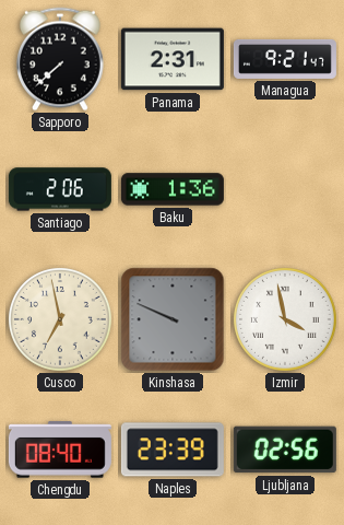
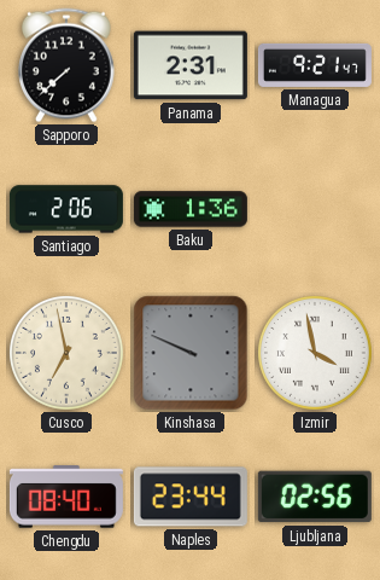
Naples: 23:39 -> 23:44 (191, 497)
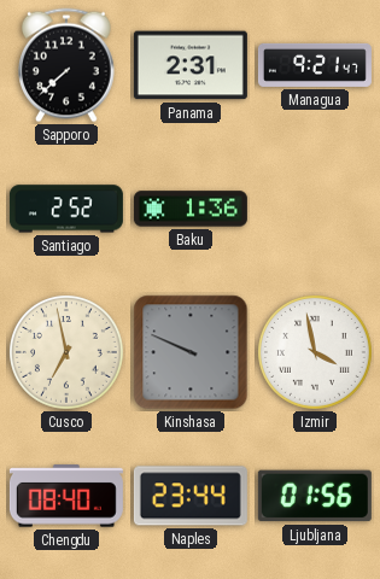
Santiago: 2:06 -> 2:52 (66, 209)
Ljubljana: 02:56 -> 01:56 (315, 496)
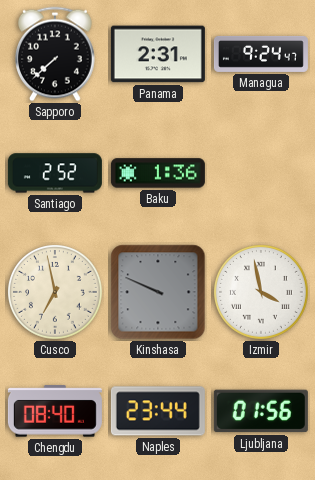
Managua: 9:21 -> 9:24 (261, 54)
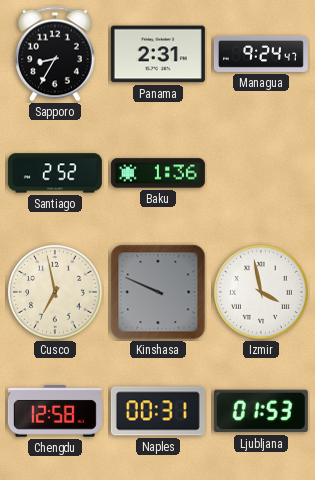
Sapporo: 7:38 -> 8:35 (56, 54)
Chengdu: 08:40 -> 12:58 (55, 411)
Naples: 23:44 -> 00:31 (158, 411)
Ljubljana: 01:56 -> 01:53 (261, 411)
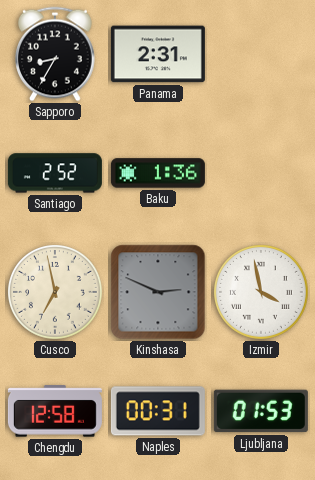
Managua: 9:24 -> none (261, 54)
Kinshasa: 9:49 -> 2:49 (158, 292)
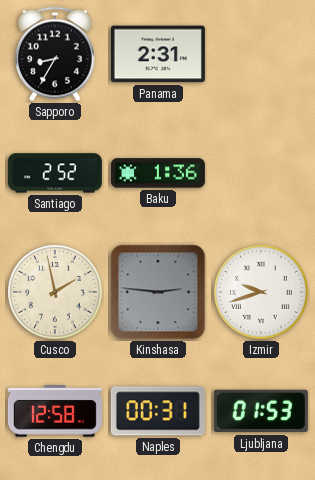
Cusco: 6:58 -> 1:58 (56, 293)
Kinshasa: 2:49 -> 2:46 (158, 292)
Izmir: 3:58 -> 9:42 (262, 293)
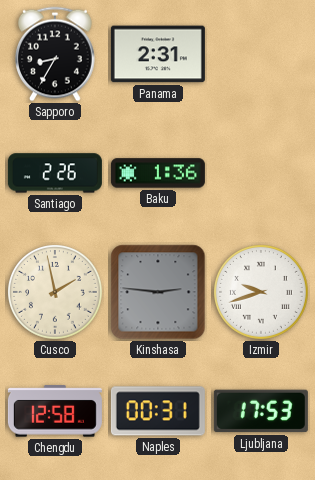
Santiago: 2:52 -> 2:26 (55, 173)
Ljubljana: 01:53 -> 17:53 (261, 411)
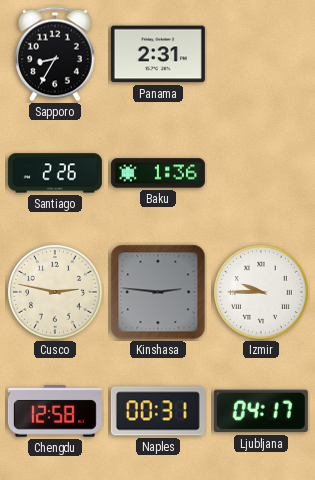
Cusco: 1:58 -> 2:47 (56, 293)
Izmir: 9:42 -> 9:45 (262, 293)
Ljubljana: 17:53 -> 04:17 (261, 411)
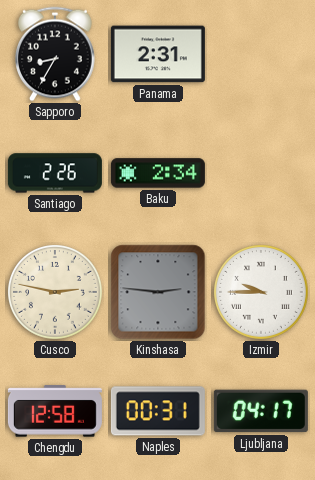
Baku: 1:36 -> 2:34 (158, 173)
